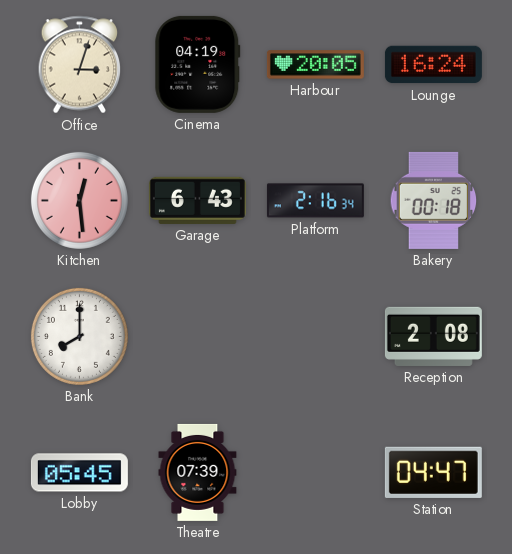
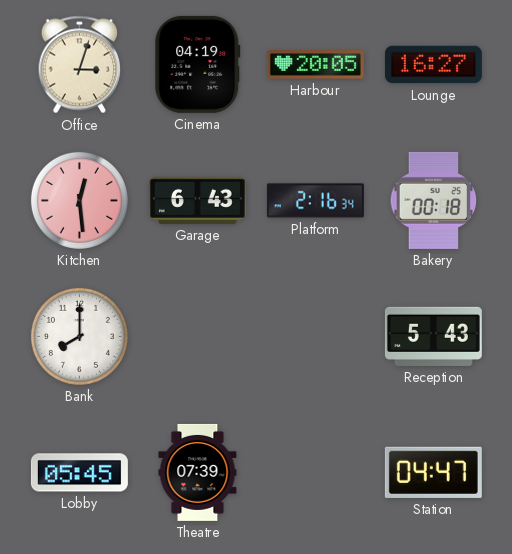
Lounge: 16:24 -> 16:27 (433, 65)
Reception: 2:08 -> 5:43 (433, 336)
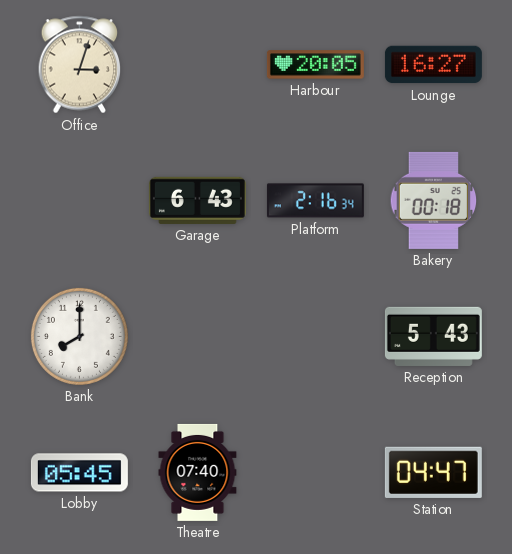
Cinema: 04:19 -> none (198, 64)
Kitchen: 12:29 -> none (79, 200)
Theatre: 07:39 -> 07:40 (198, 472)
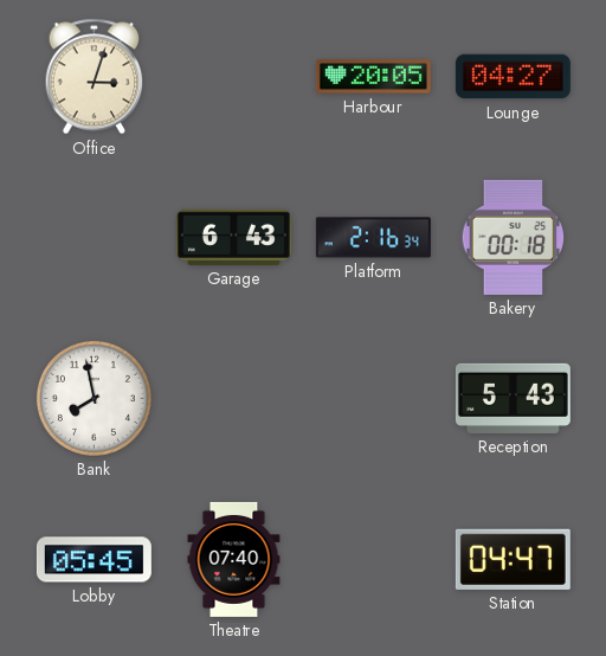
Lounge: 16:27 -> 04:27 (512, 77)
Bank: 8:00 -> 7:58 (94, 398)
